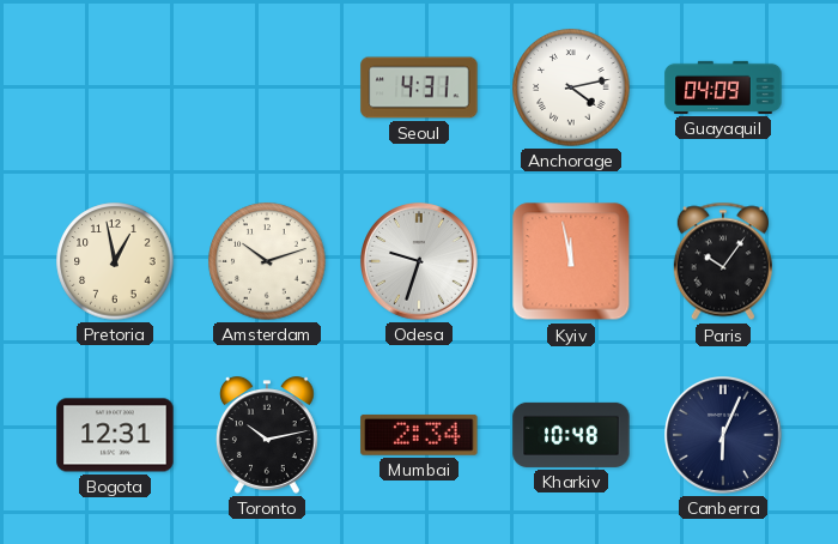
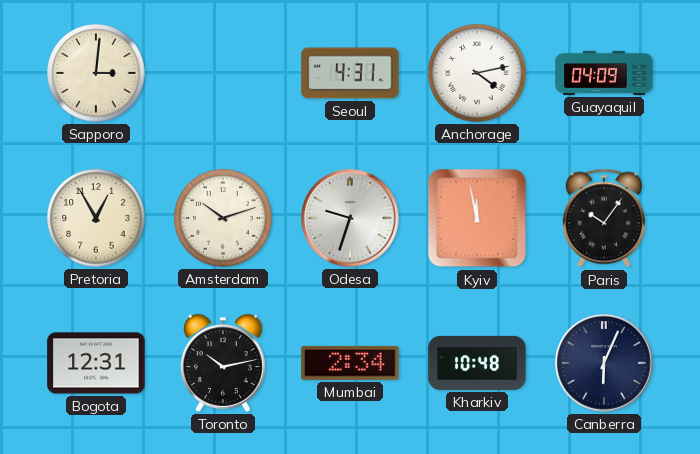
Sapporo: none -> 3:01 (96, 73)
Pretoria: 12:58 -> 12:55 (96, 218)
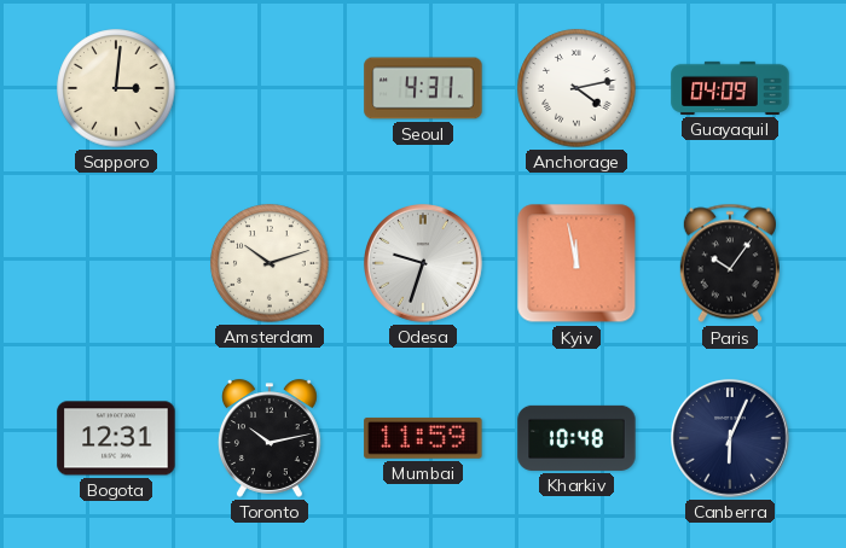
Pretoria: 12:55 -> none (96, 218)
Mumbai: 2:34 -> 11:59 (423, 438)
